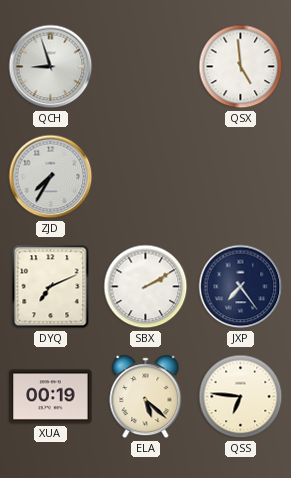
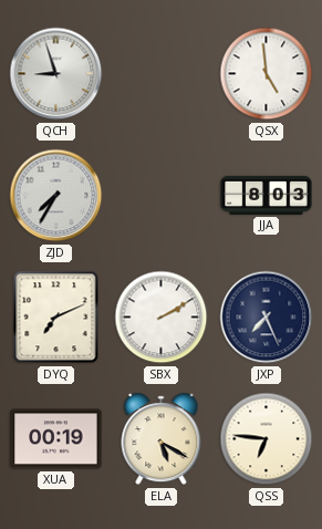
JJA: none -> 8:03 (267, 195)
JXP: 7:24 -> 7:26 (267, 318)
ELA: 5:22 -> 5:20 (162, 439)
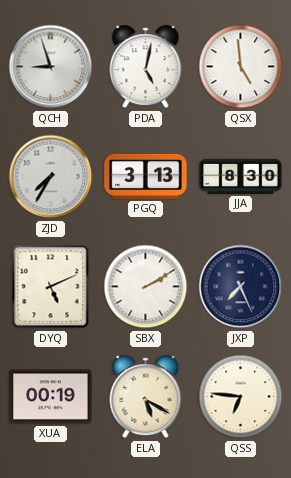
PDA: none -> 5:02 (146, 67)
PGQ: none -> 3:13 (146, 176)
JJA: 8:03 -> 8:30 (241, 176)
DYQ: 7:11 -> 5:11 (51, 287)
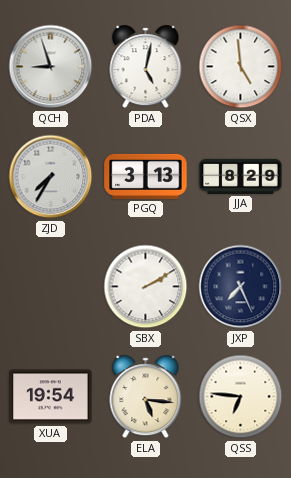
JJA: 8:30 -> 8:29 (241, 176)
DYQ: 5:11 -> none (51, 287)
XUA: 00:19 -> 19:54 (51, 397)
ELA: 5:20 -> 5:16 (146, 397)
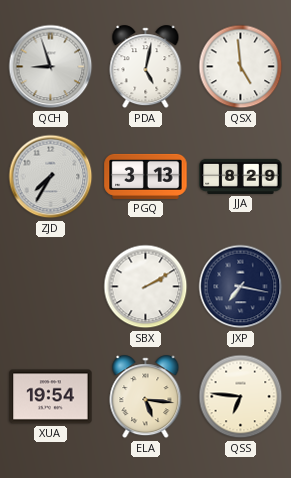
JXP: 7:26 -> 7:17 (241, 287)
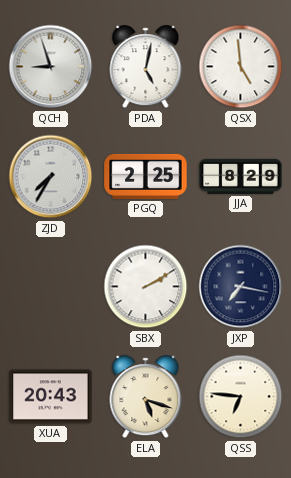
PGQ: 3:13 -> 2:25 (146, 176)
XUA: 19:54 -> 20:43 (51, 397)
ELA: 5:16 -> 5:18 (146, 397)
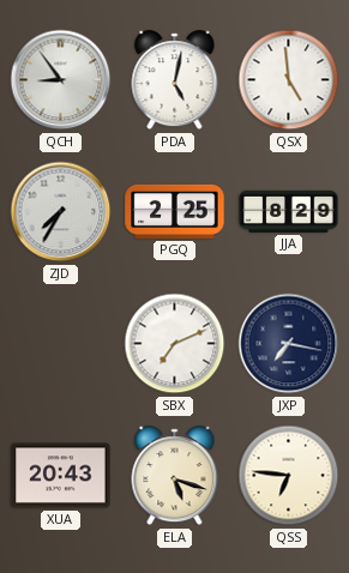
QCH: 8:57 -> 8:54 (61, 80)
SBX: 2:10 -> 7:11 (175, 344)
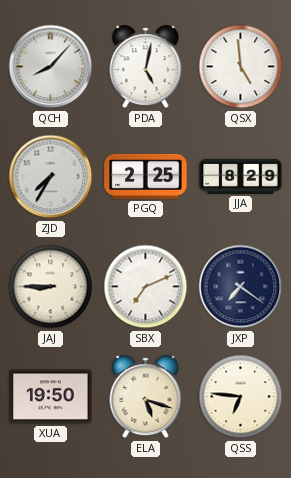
QCH: 8:54 -> 8:07 (51, 67)
JAJ: none -> 8:45 (51, 287)
JXP: 7:17 -> 7:21 (241, 287)
XUA: 20:43 -> 19:50 (51, 397)
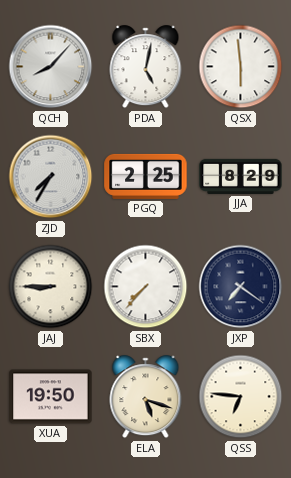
QSX: 4:59 -> 5:59 (241, 67)
SBX: 7:11 -> 7:37 (146, 287)
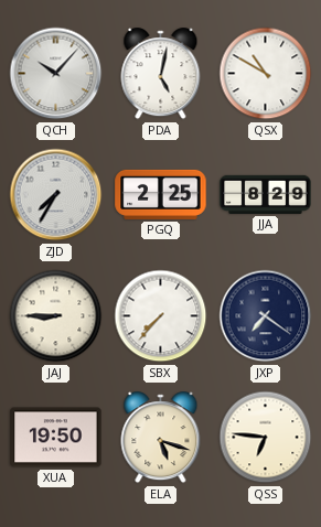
QCH: 8:07 -> 10:07 (56, 74)
QSX: 5:59 -> 10:50 (266, 74)
